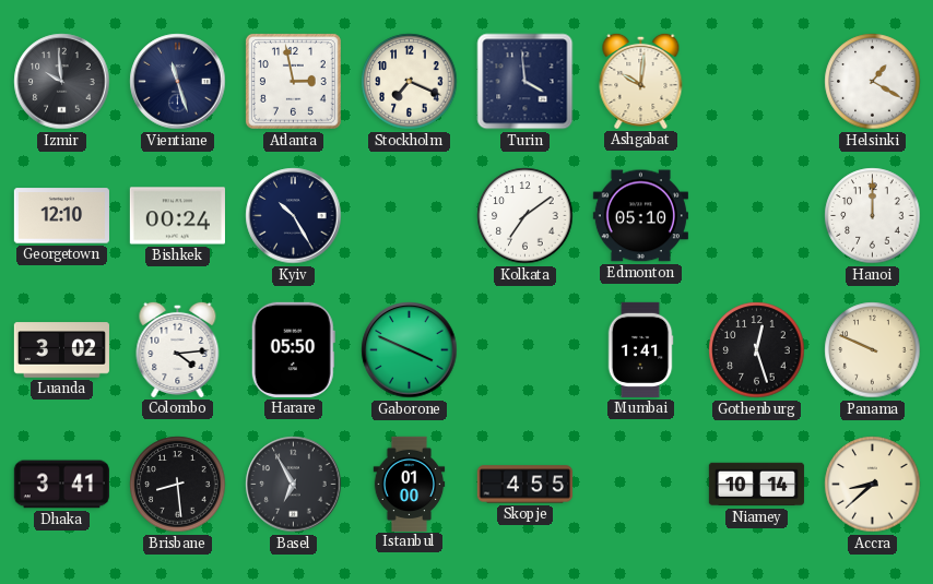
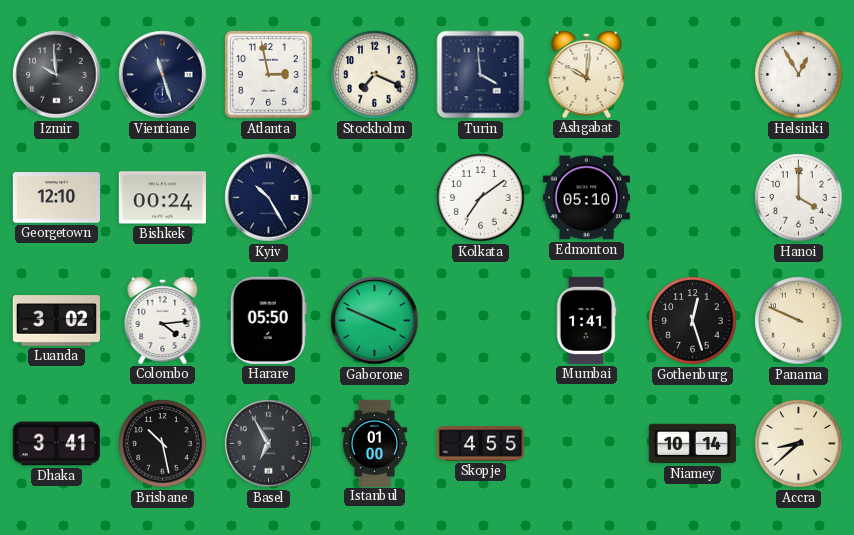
Helsinki: 1:20 -> 12:55 (799, 75)
Hanoi: 12:00 -> 4:00 (799, 198)
Brisbane: 8:29 -> 10:28 (163, 444)
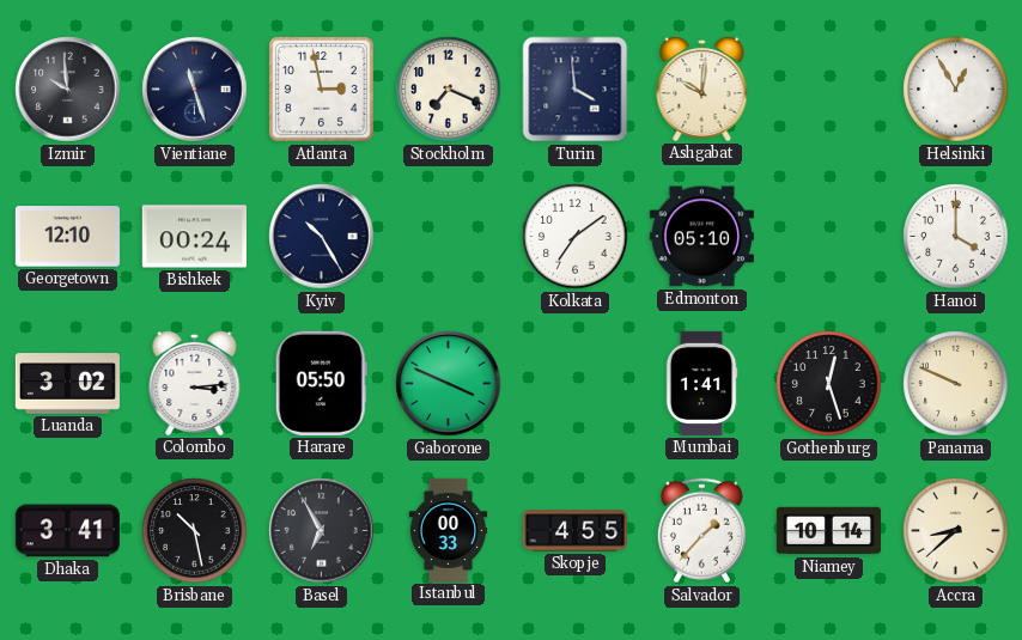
Colombo: 4:14 -> 3:14 (195, 383)
Istanbul: 01:00 -> 00:33 (449, 530)
Salvador: none -> 1:37 (701, 531)
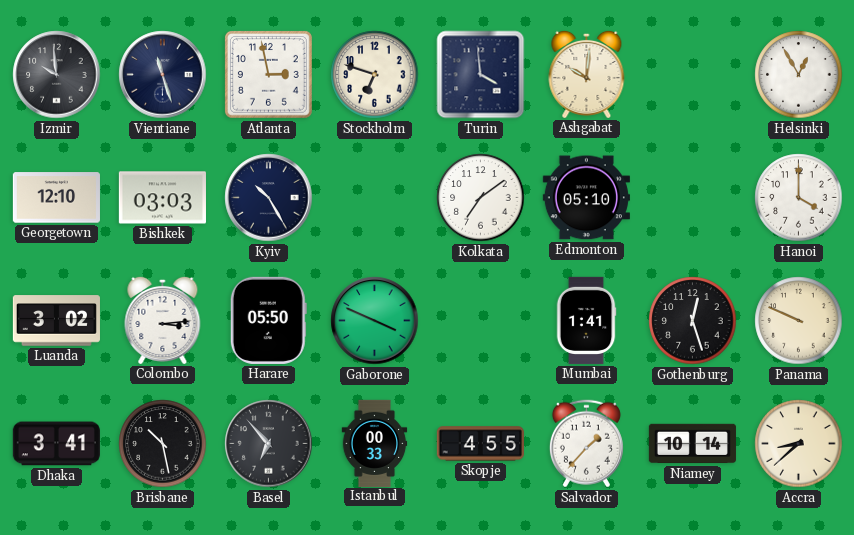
Stockholm: 7:19 -> 6:48 (375, 75)
Bishkek: 00:24 -> 03:03 (162, 198)
Basel: 6:55 -> 6:53 (269, 444)
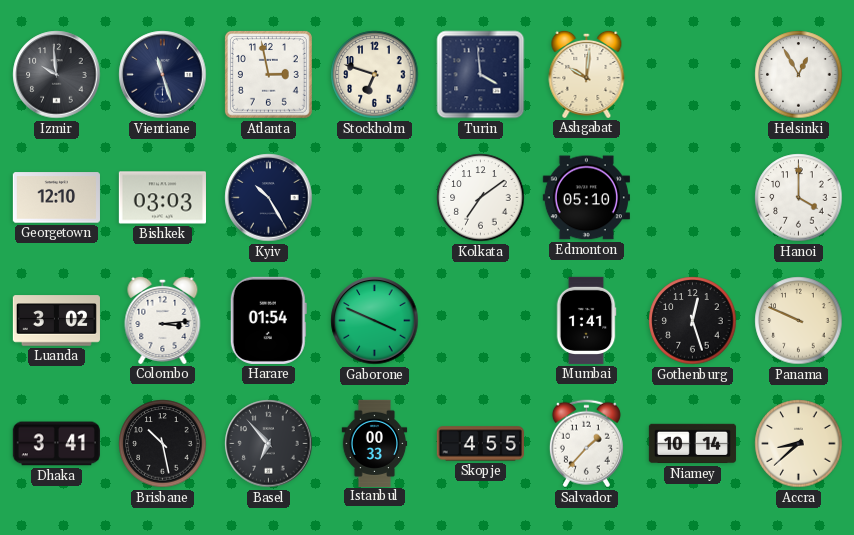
Harare: 05:50 -> 01:54 (268, 320)
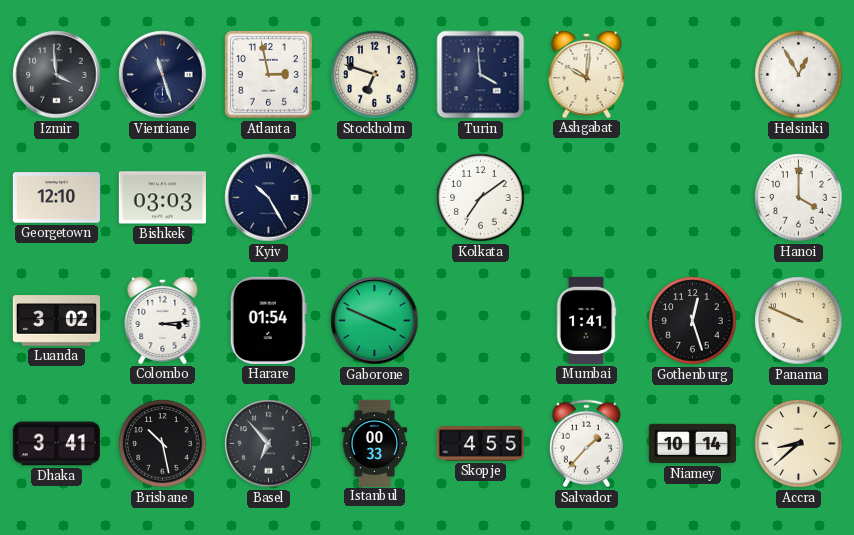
Izmir: 9:59 -> 3:59 (57, 75)
Edmonton: 05:10 -> none (586, 198)
